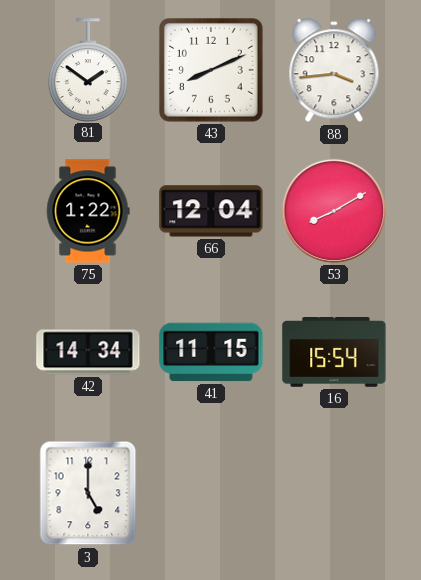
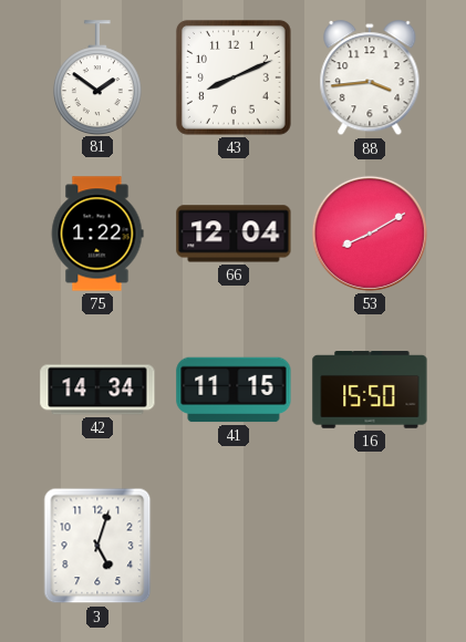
16: 15:54 -> 15:50 (370, 391)
3: 5:00 -> 5:03 (97, 546)
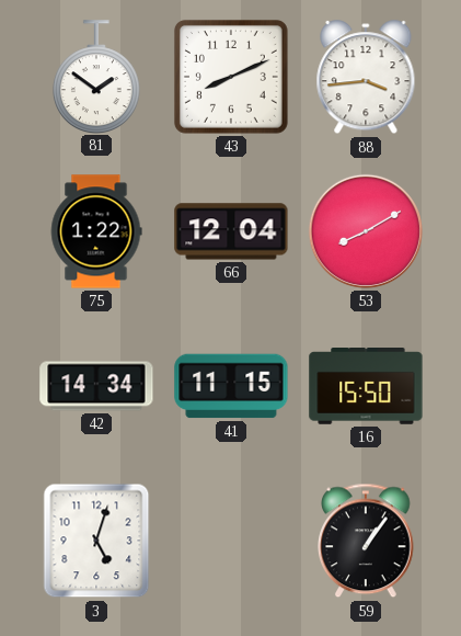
59: none -> 1:06 (367, 541)
